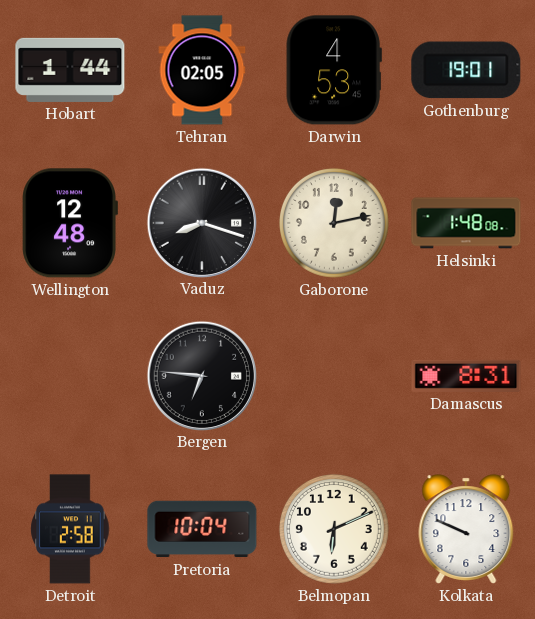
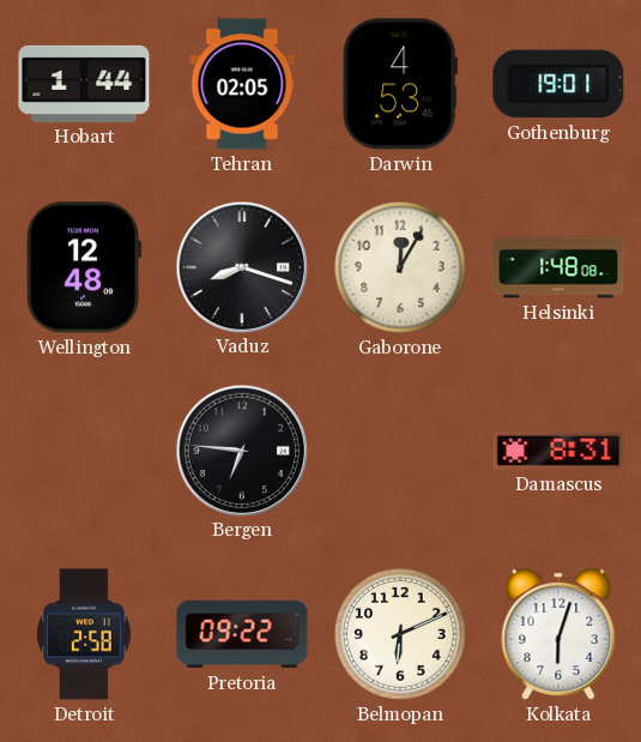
Gaborone: 12:13 -> 12:05 (400, 267)
Pretoria: 10:04 -> 09:22 (242, 634)
Kolkata: 9:49 -> 6:03 (558, 634)
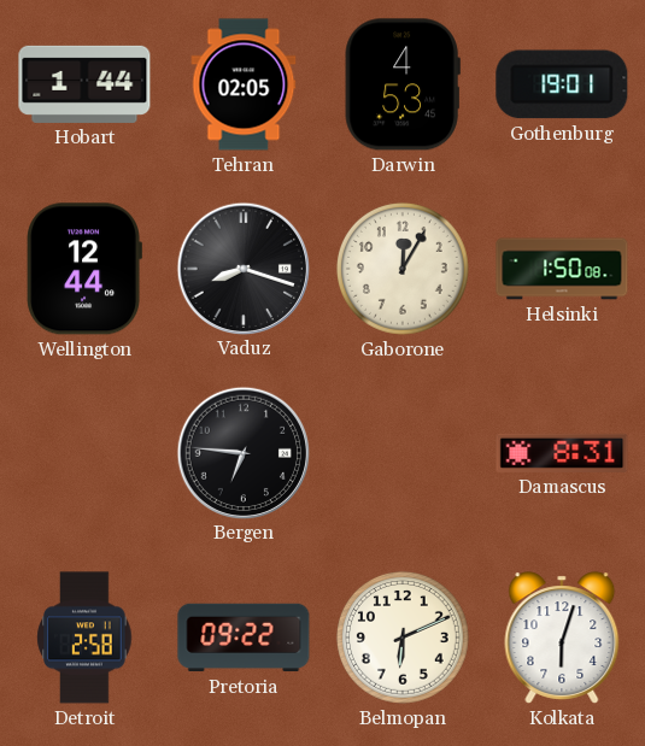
Wellington: 12:48 -> 12:44 (84, 269)
Helsinki: 1:48 -> 1:50 (562, 269)
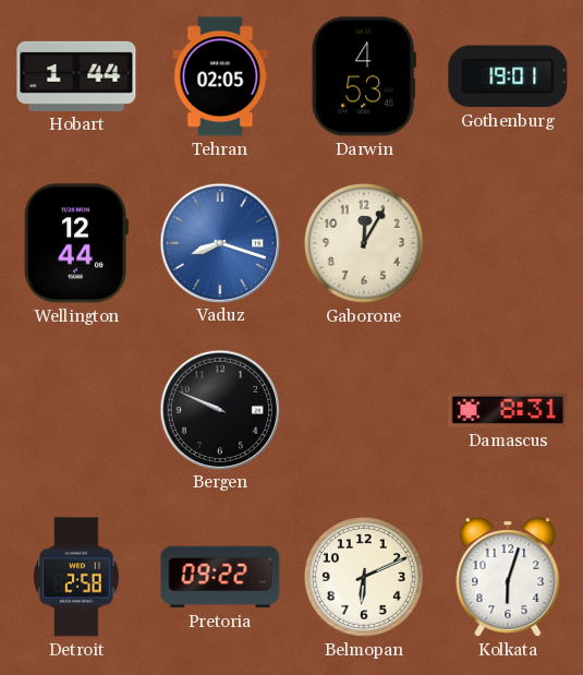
Vaduz dial: black -> blue (219, 242)
Helsinki: 1:50 -> none (562, 269)
Bergen: 6:46 -> 9:49 (219, 409)
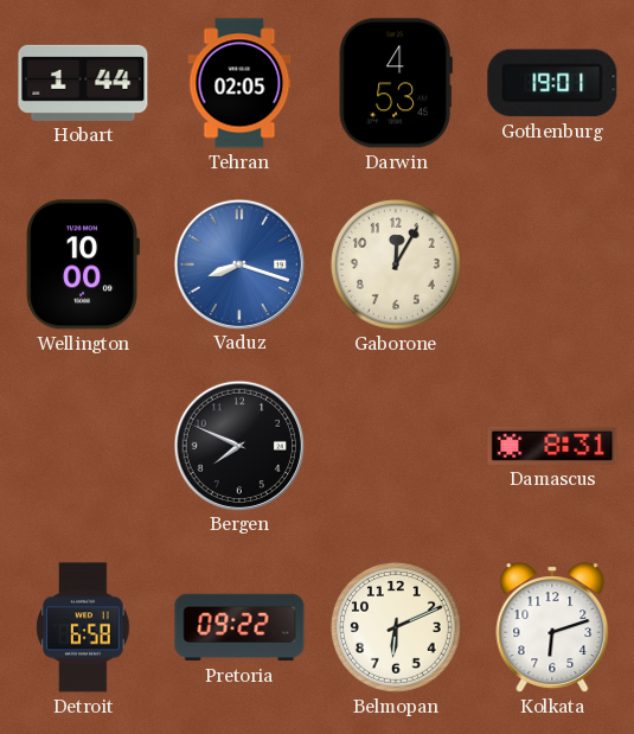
Wellington: 12:44 -> 10:00 (83, 264)
Bergen: 9:49 -> 7:49 (238, 445)
Detroit: 2:58 -> 6:58 (83, 627)
Kolkata: 6:03 -> 6:12 (552, 627)
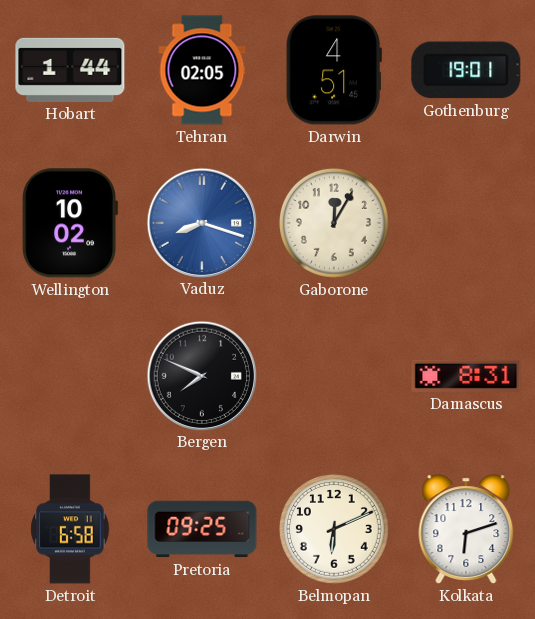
Darwin: 4:53 -> 4:51 (334, 70)
Wellington: 10:00 -> 10:02 (70, 223)
Pretoria: 09:22 -> 09:25 (202, 529)
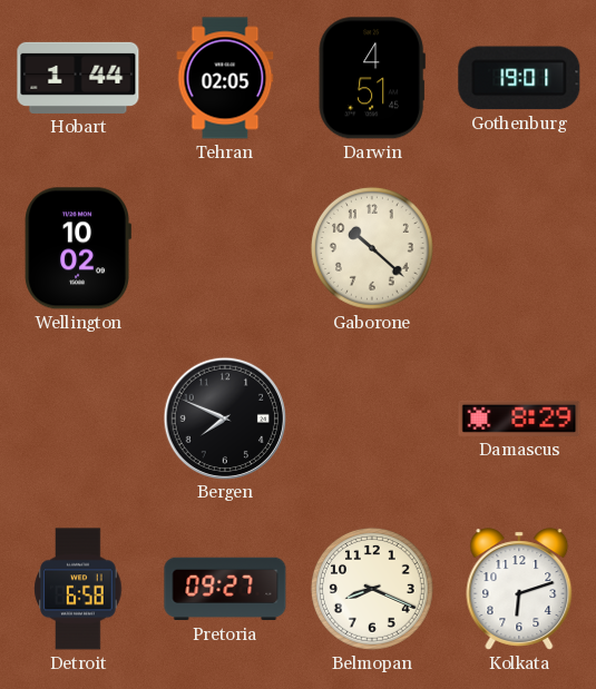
Vaduz: 8:18 -> none (201, 222)
Gaborone: 12:05 -> 10:22 (372, 248)
Damascus: 8:31 -> 8:29 (519, 419)
Pretoria: 09:25 -> 09:27 (225, 589)
Belmopan: 6:11 -> 8:19 (372, 589)
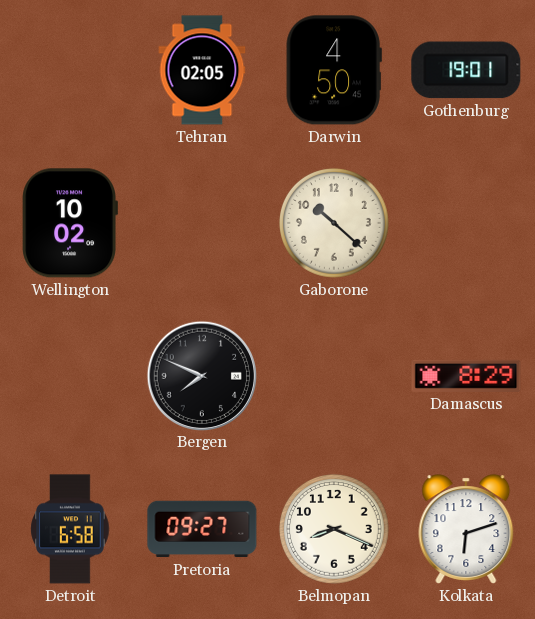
Hobart: 1:44 -> none (78, 78)
Darwin: 4:51 -> 4:50 (334, 70)
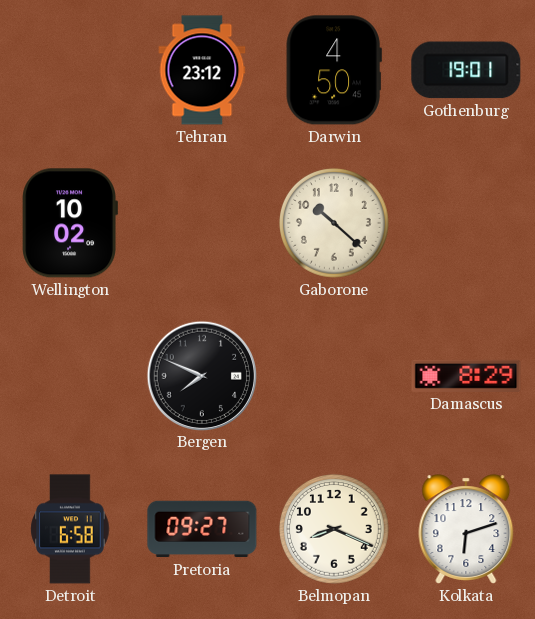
Tehran: 02:05 -> 23:12 (202, 70)
